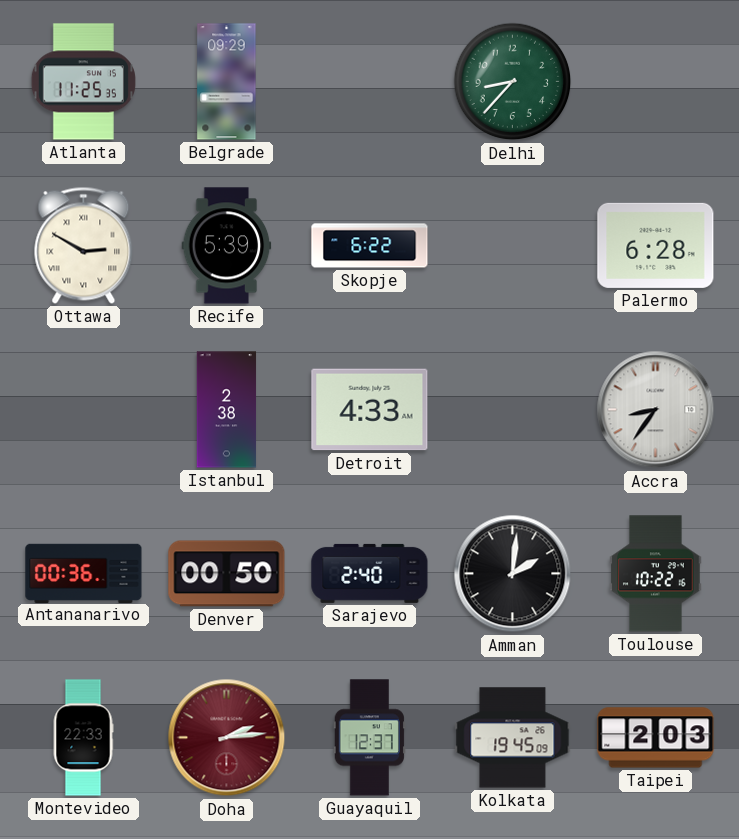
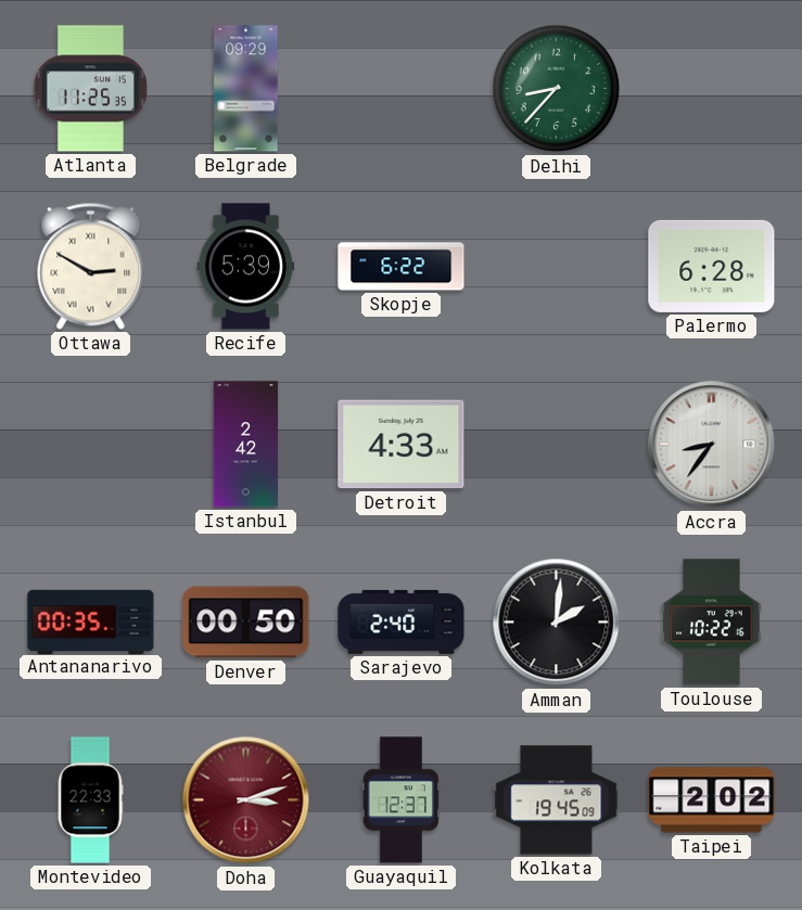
Istanbul: 2:38 -> 2:42 (246, 445)
Antananarivo: 00:36 -> 00:35 (91, 621)
Doha: 2:14 -> 3:12 (246, 800)
Taipei: 2:03 -> 2:02 (712, 800)
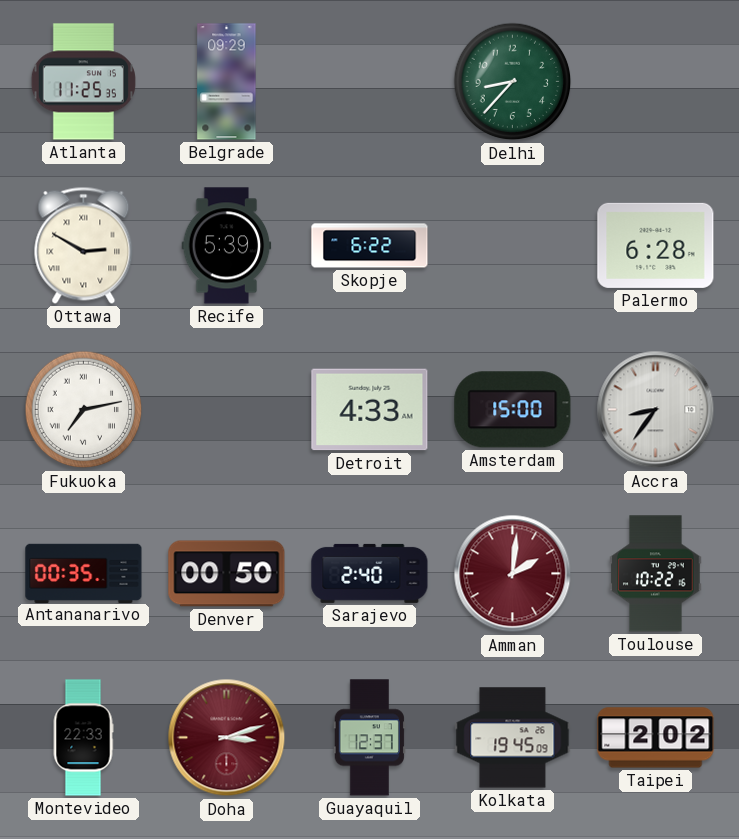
Fukuoka: none -> 7:13 (84, 410)
Istanbul: 2:42 -> none (246, 445)
Amsterdam: none -> 15:00 (513, 410)
Amman dial: black -> burgundy (513, 574)
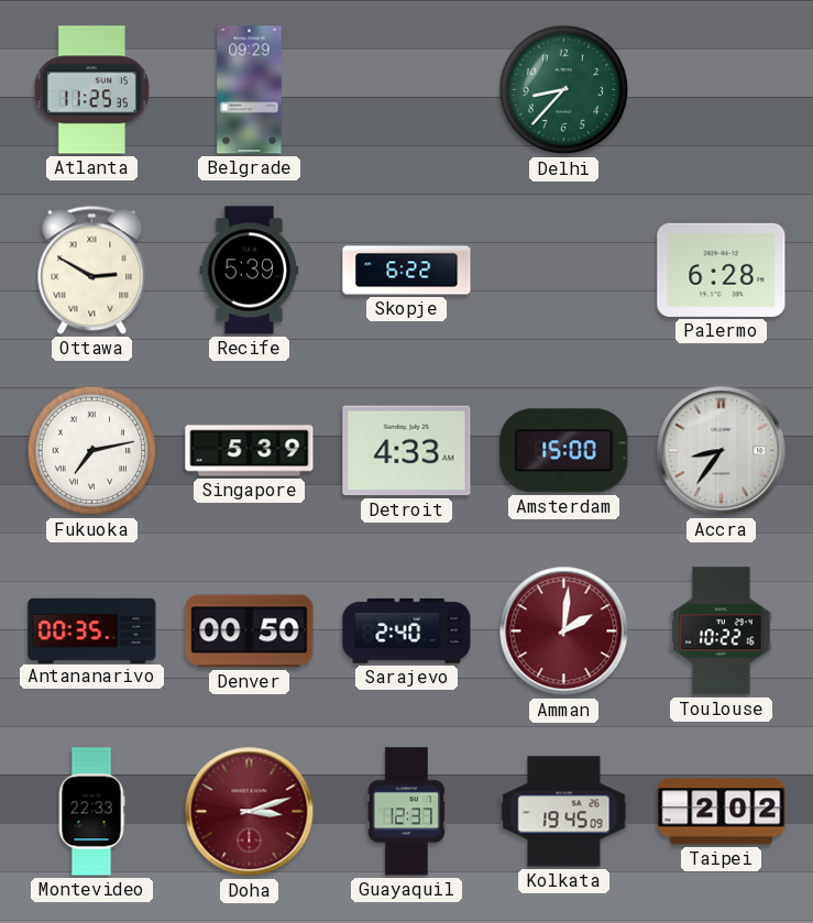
Singapore: none -> 5:39 (250, 451)
